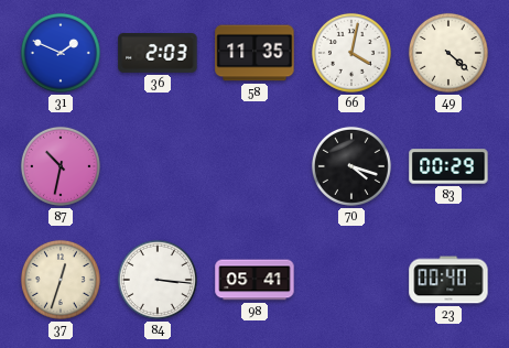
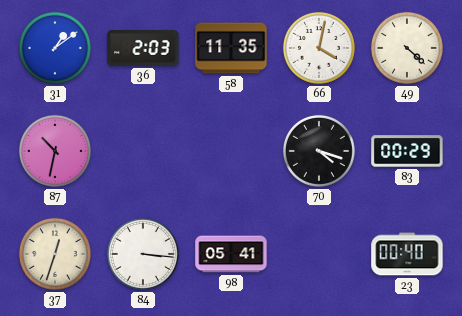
31: 1:49 -> 1:09 (55, 48)
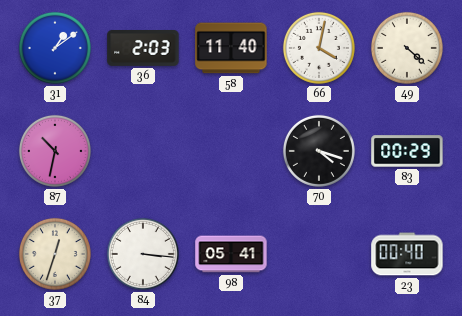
58: 11:35 -> 11:40 (231, 48)
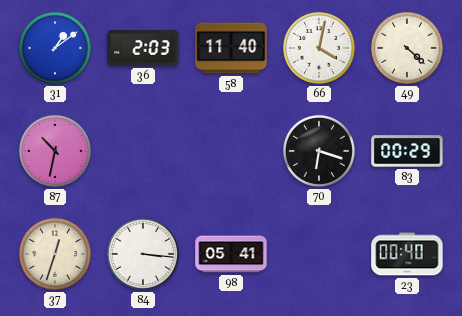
70: 4:18 -> 6:18 (319, 151)
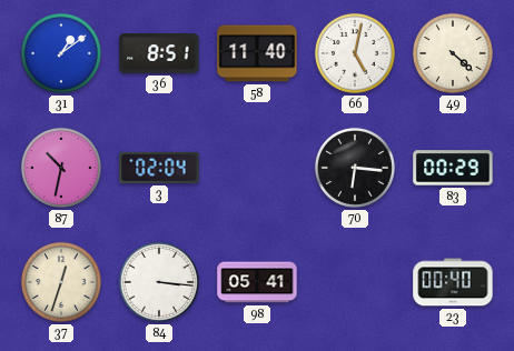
36: 2:03 -> 8:51 (159, 54)
66: 4:02 -> 5:02 (355, 53)
3: none -> 02:04 (159, 168)
70: 6:18 -> 6:16 (355, 168)
